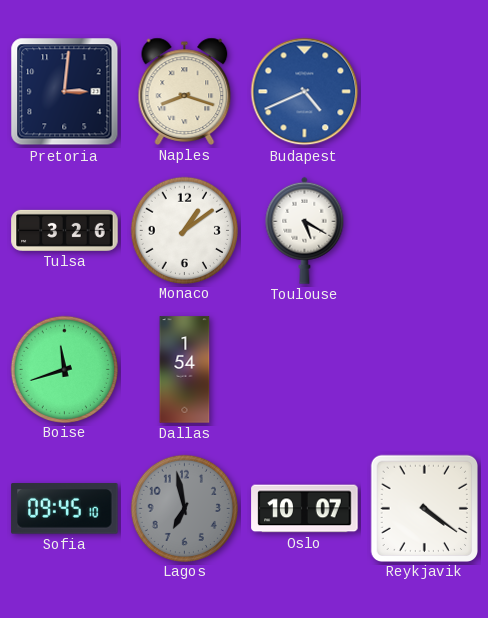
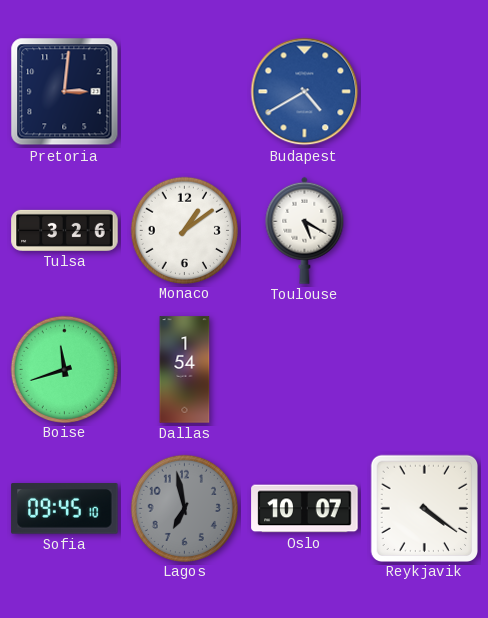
Naples: 8:18 -> none (185, 91)
Budapest: 4:41 -> 4:40 (305, 92)
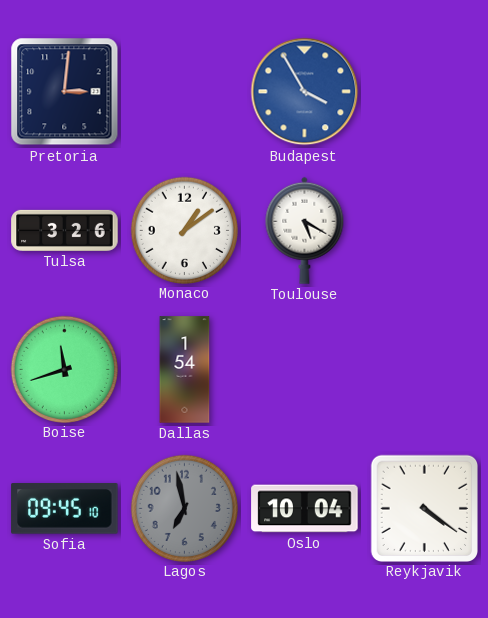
Budapest: 4:40 -> 3:55 (305, 92)
Oslo: 10:07 -> 10:04 (305, 509)
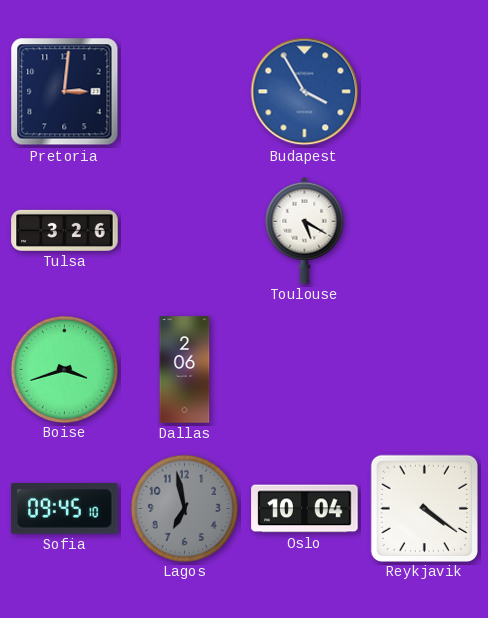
Monaco: 1:09 -> none (184, 230)
Boise: 11:42 -> 3:42 (64, 369)
Dallas: 1:54 -> 2:06 (185, 370)
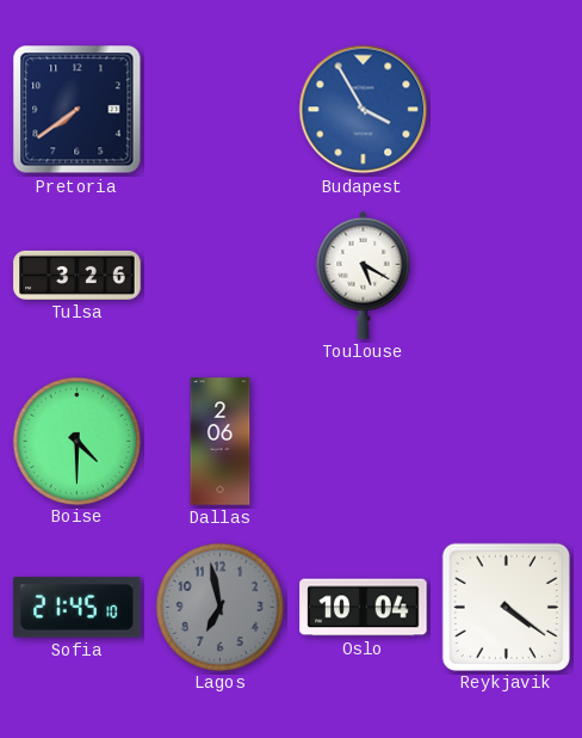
Pretoria: 3:01 -> 7:39 (78, 110)
Boise: 3:42 -> 4:30 (76, 441)
Sofia: 09:45 -> 21:45 (78, 608)
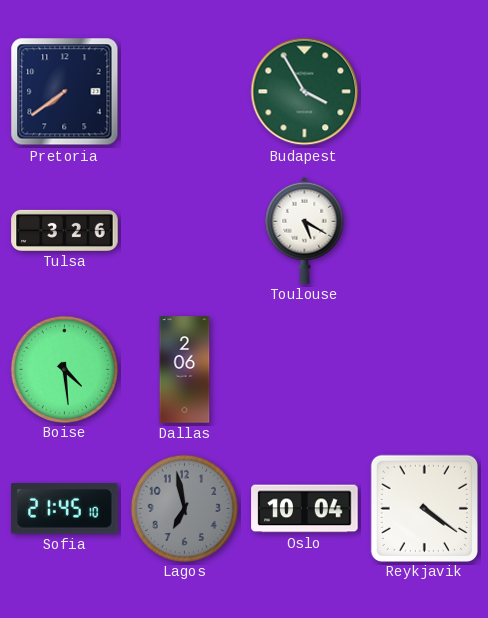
Budapest dial: blue -> green (305, 92)
Boise: 4:30 -> 4:29 (64, 369)
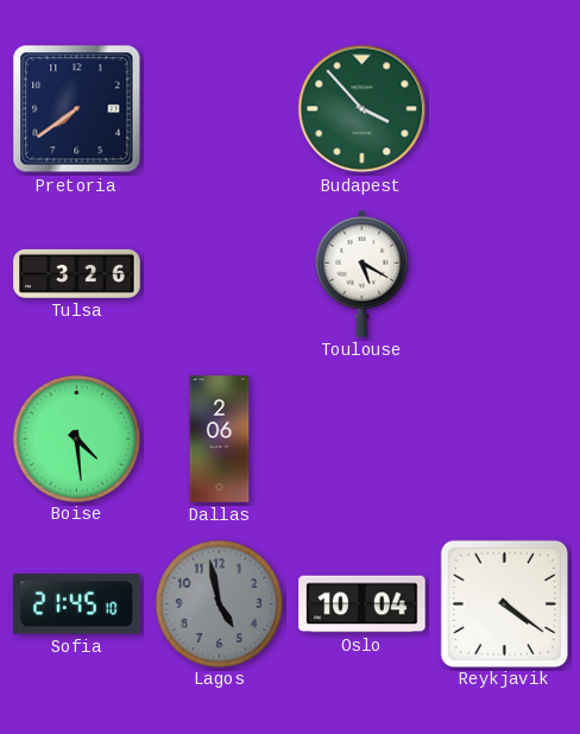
Budapest: 3:55 -> 3:53 (363, 109)
Lagos: 6:58 -> 4:58 (219, 603)
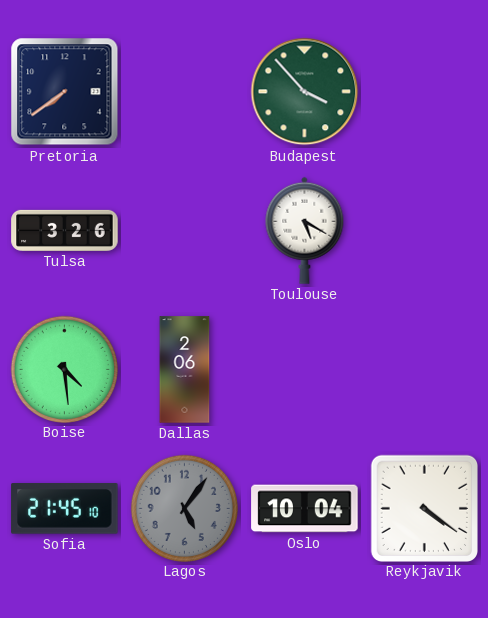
Lagos: 4:58 -> 5:06 (184, 508)
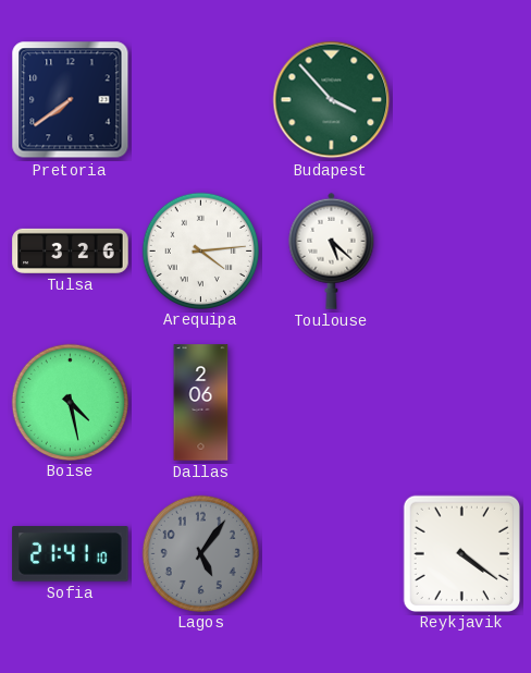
Arequipa: none -> 4:14 (200, 250)
Toulouse: 5:20 -> 5:22 (332, 250)
Boise: 4:29 -> 4:28 (70, 402)
Sofia: 21:45 -> 21:41 (71, 554)
Oslo: 10:04 -> none (305, 509)
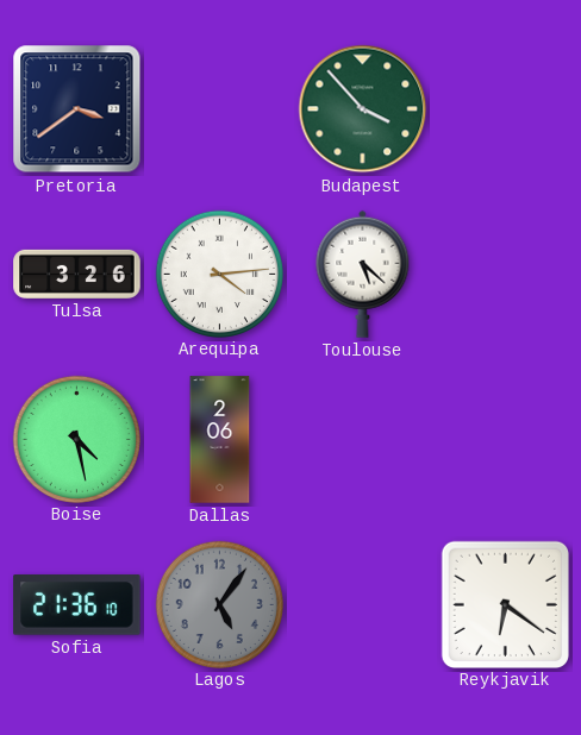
Pretoria: 7:39 -> 3:39 (77, 109)
Sofia: 21:41 -> 21:36 (77, 605)
Reykjavik: 4:21 -> 6:21 (505, 604)
